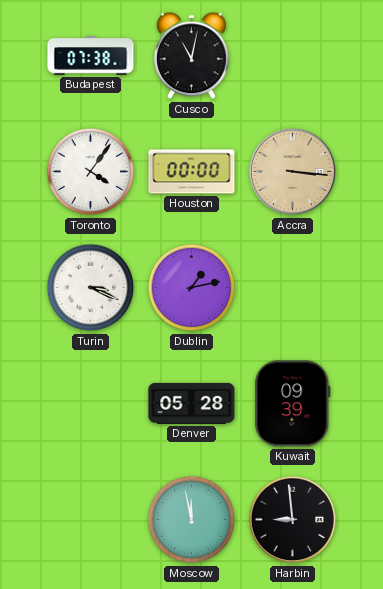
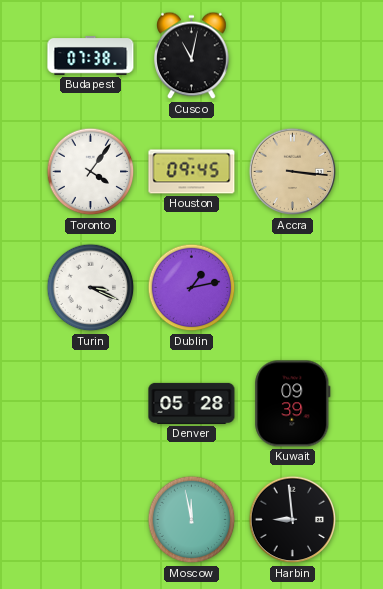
Houston: 00:00 -> 09:45 (192, 172)
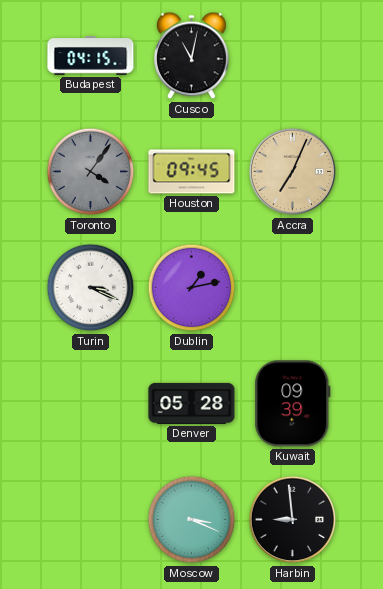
Budapest: 07:38 -> 04:15 (91, 56)
Toronto dial: white -> grey (91, 172)
Accra: 3:16 -> 7:04 (293, 172)
Moscow: 11:58 -> 3:19 (192, 520)
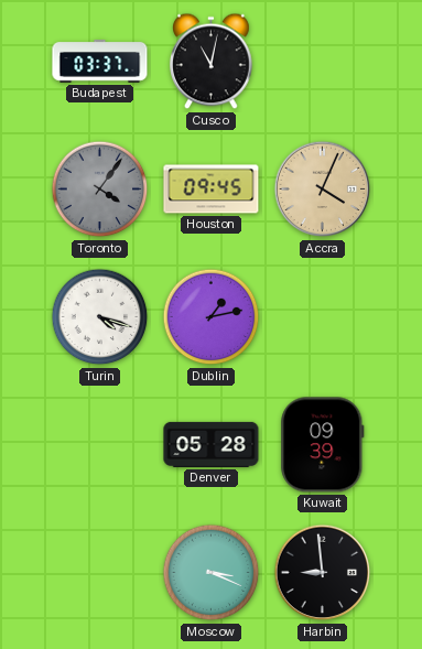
Budapest: 04:15 -> 03:37 (100, 62)
Accra: 7:04 -> 4:04 (323, 190)
Turin: 3:19 -> 4:18 (100, 317)
